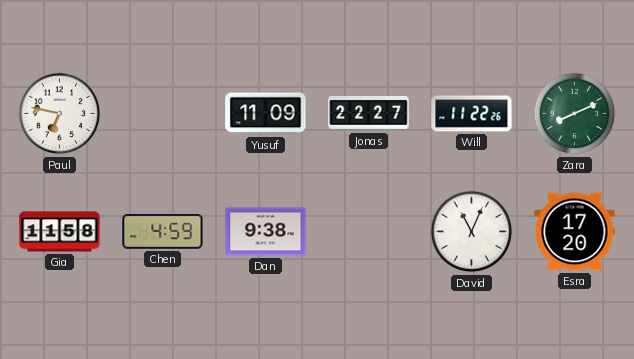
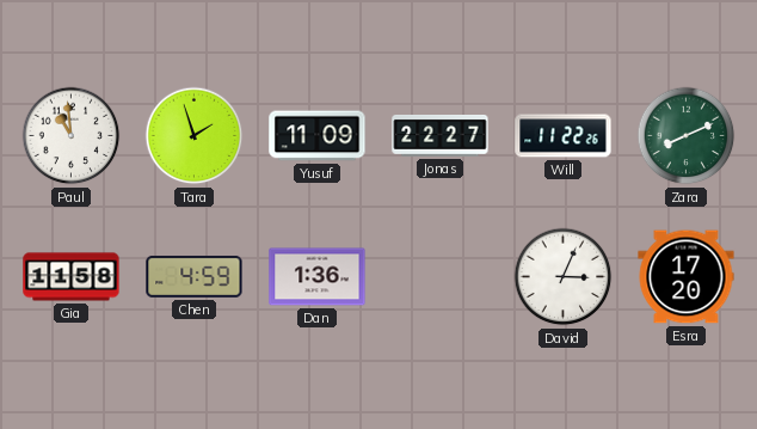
Paul: 6:47 -> 10:59 (72, 136)
Tara: none -> 1:57 (195, 136)
Dan: 9:38 -> 1:36 (318, 277)
David: 11:04 -> 3:04 (564, 277)
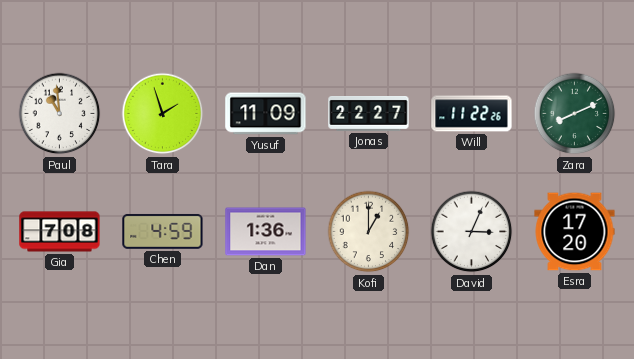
Gia: 11:58 -> 7:08 (60, 232)
Kofi: none -> 1:00 (369, 232)
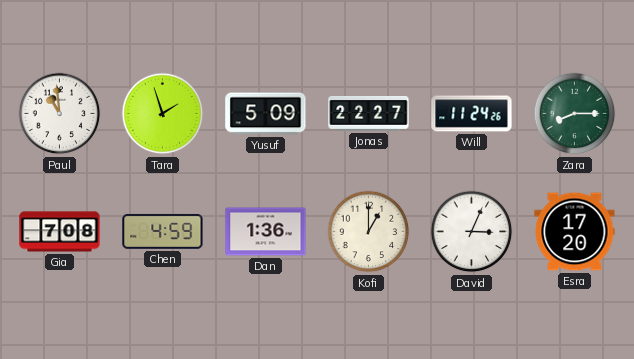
Yusuf: 11:09 -> 5:09 (266, 114)
Will: 11:22 -> 11:24 (472, 114)
Zara: 8:11 -> 8:15 (575, 114)
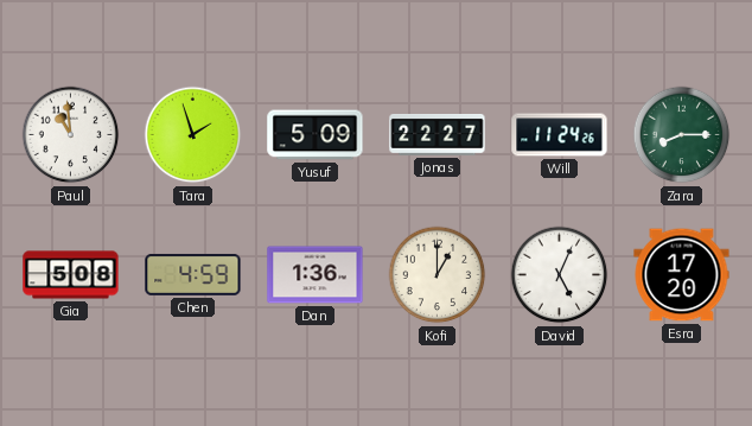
Gia: 7:08 -> 5:08 (71, 275)
David: 3:04 -> 5:04 (560, 275)
